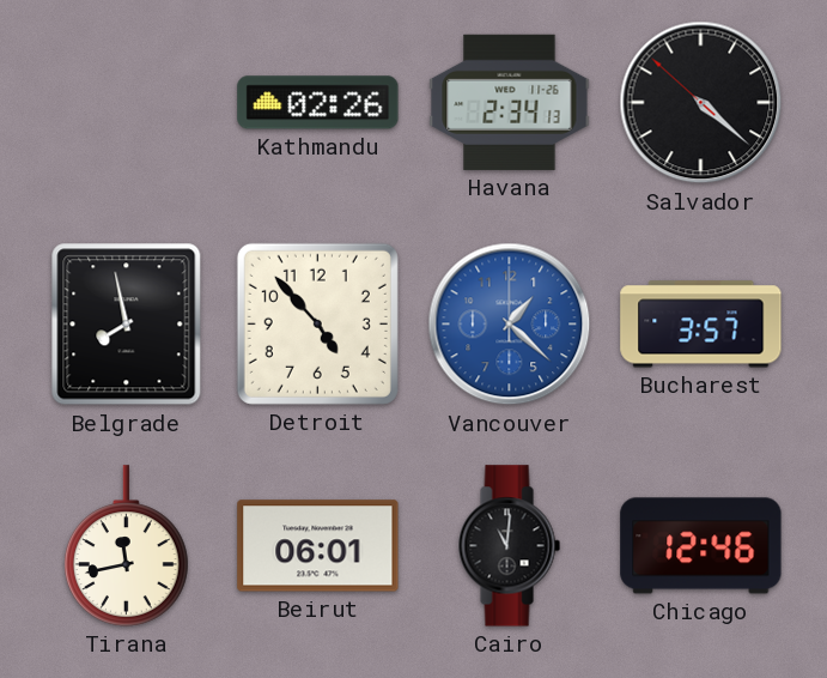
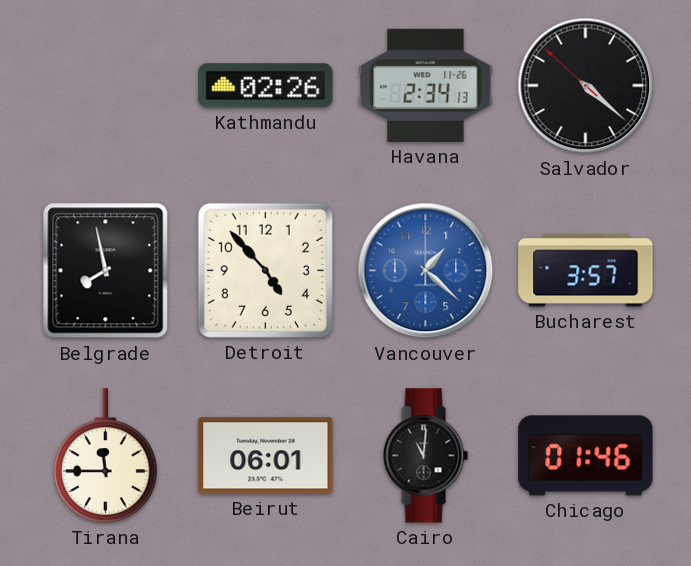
Tirana: 11:43 -> 11:45 (105, 456)
Chicago: 12:46 -> 01:46 (586, 456)
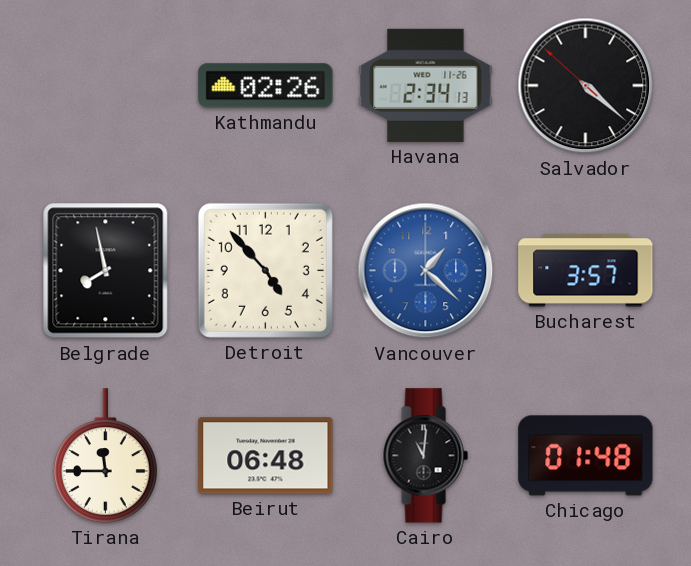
Beirut: 06:01 -> 06:48 (266, 456)
Chicago: 01:46 -> 01:48 (586, 456)
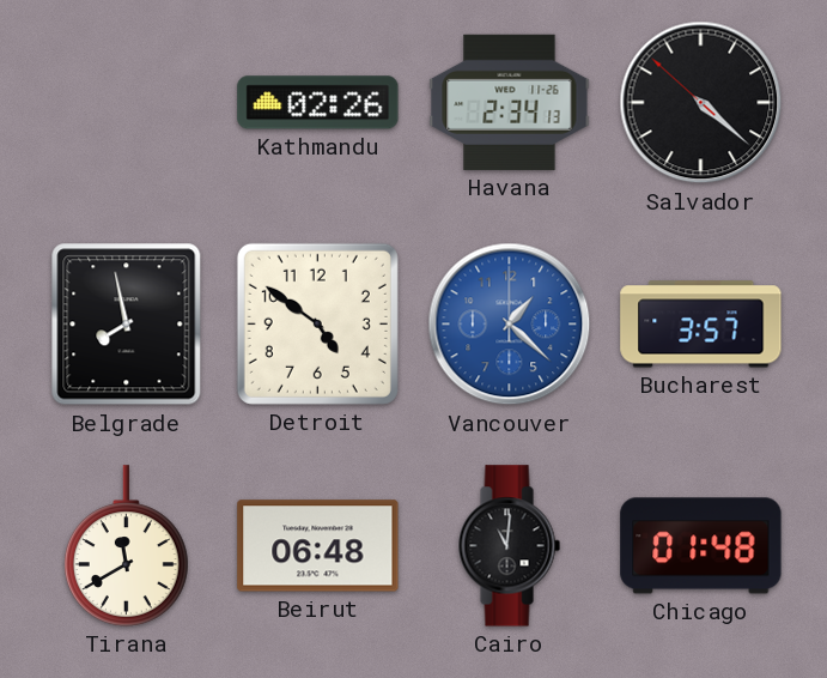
Detroit: 4:53 -> 4:51 (317, 323)
Tirana: 11:45 -> 11:40 (126, 546)
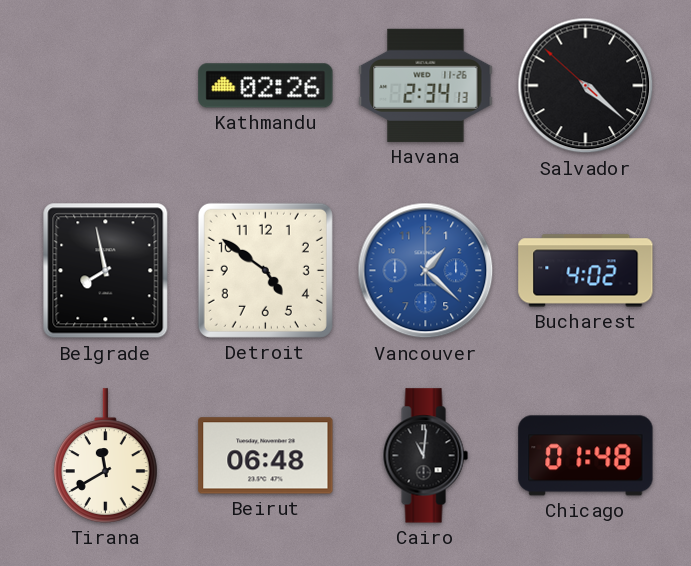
Bucharest: 3:57 -> 4:02 (586, 271)
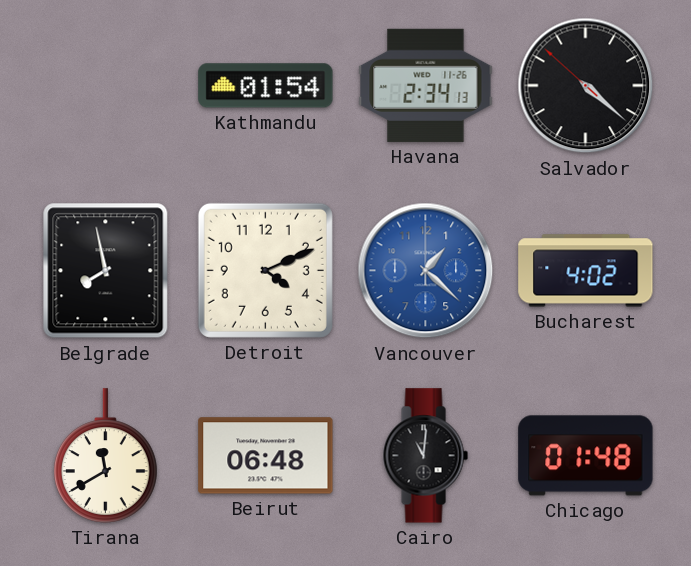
Kathmandu: 02:26 -> 01:54 (266, 86)
Detroit: 4:51 -> 4:11 (265, 270)
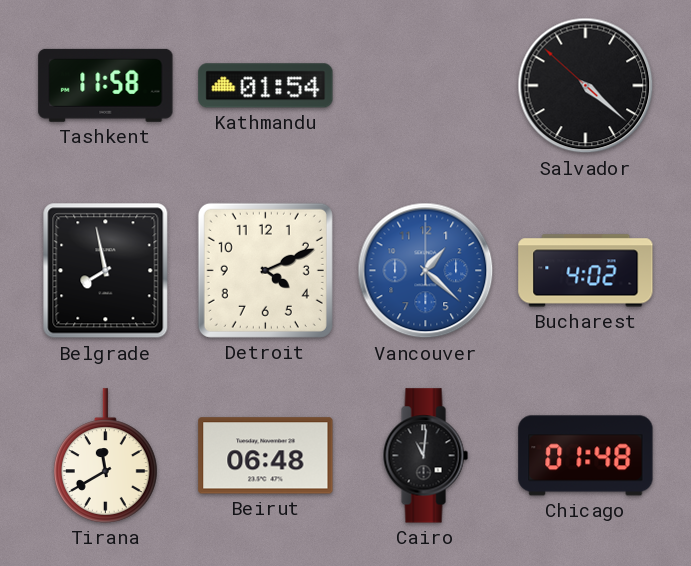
Tashkent: none -> 11:58 (106, 85)
Havana: 2:34 -> none (426, 85)
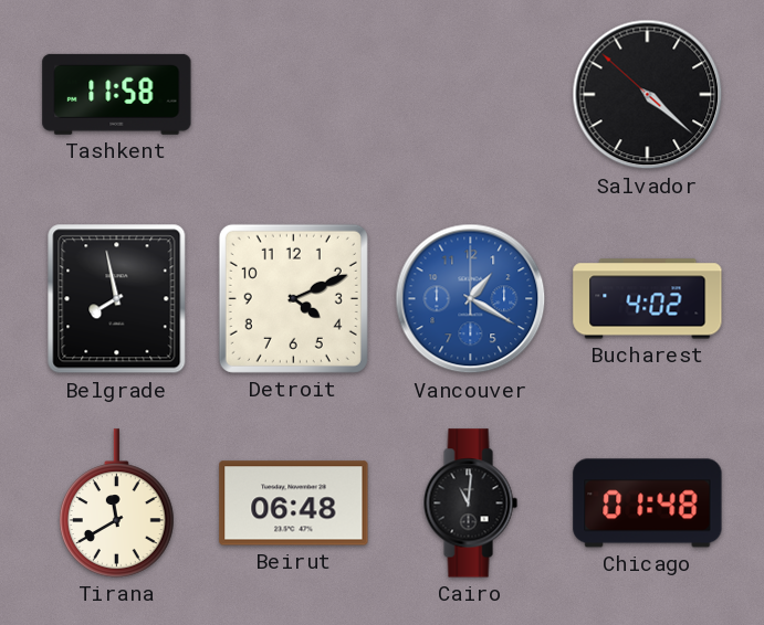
Kathmandu: 01:54 -> none (266, 86)
Vancouver: 1:22 -> 1:20 (471, 299)
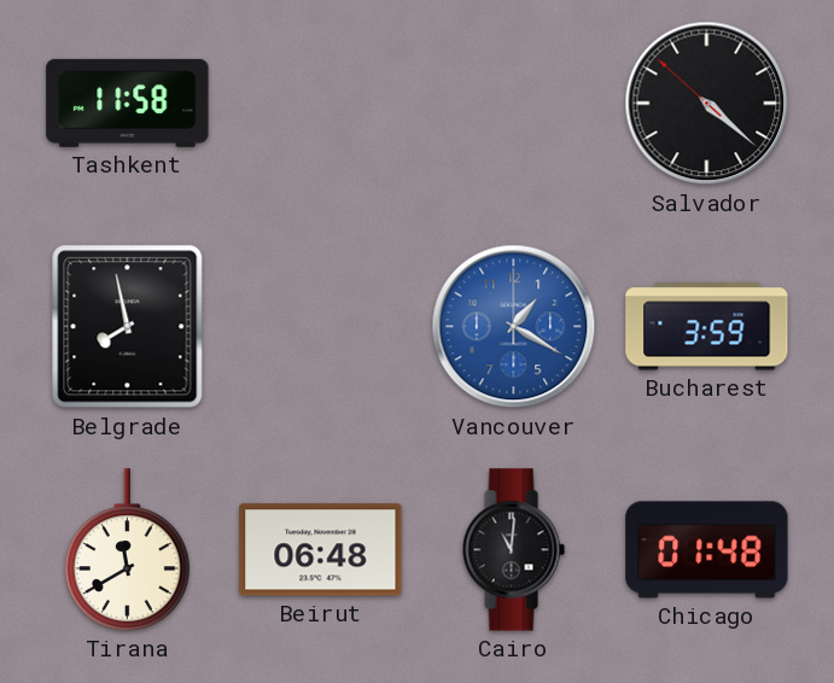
Detroit: 4:11 -> none (293, 298)
Bucharest: 4:02 -> 3:59 (707, 327)
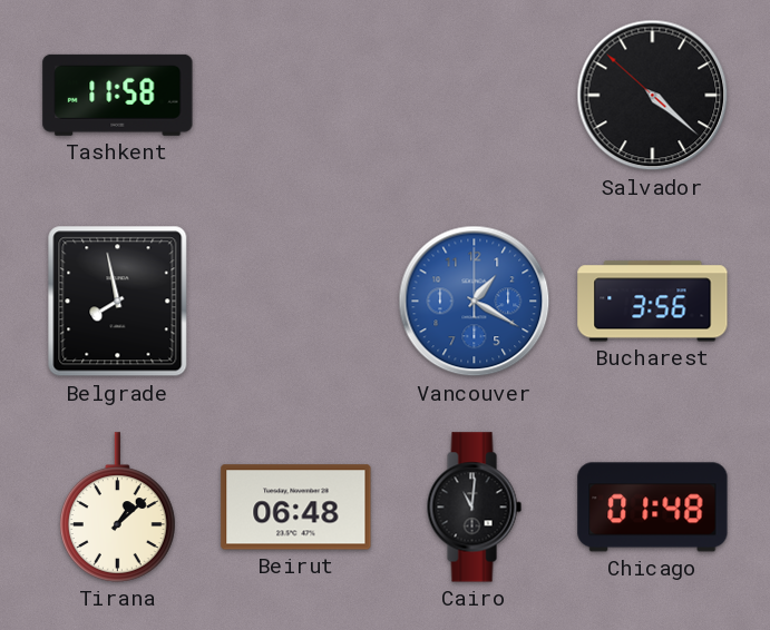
Bucharest: 3:59 -> 3:56 (653, 302)
Tirana: 11:40 -> 1:08 (117, 508)
